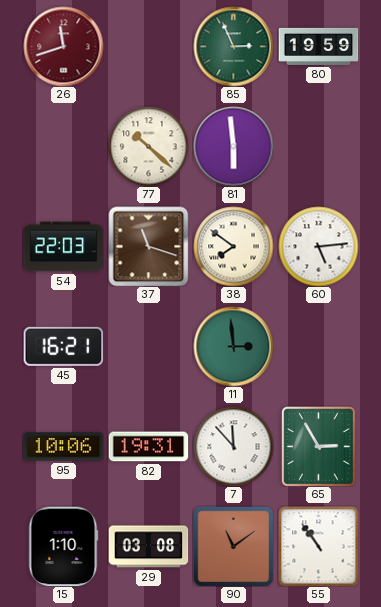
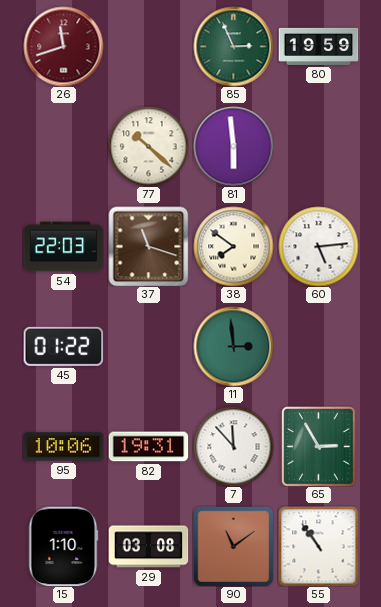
45: 16:21 -> 01:22 (63, 346)
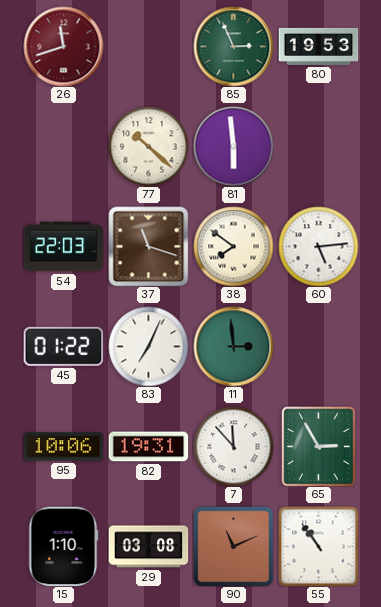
80: 19:59 -> 19:53 (318, 46)
83: none -> 7:04 (148, 346)
90: 11:09 -> 11:11 (233, 546)
